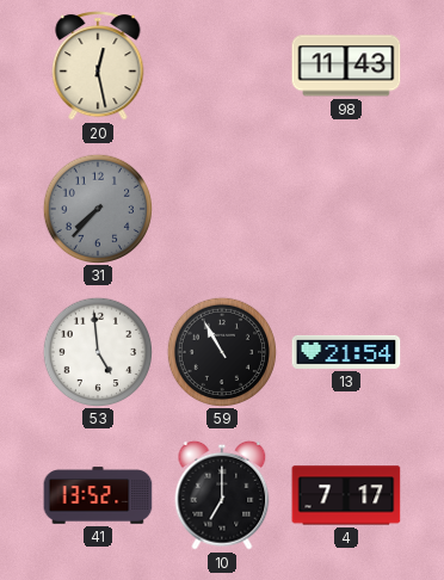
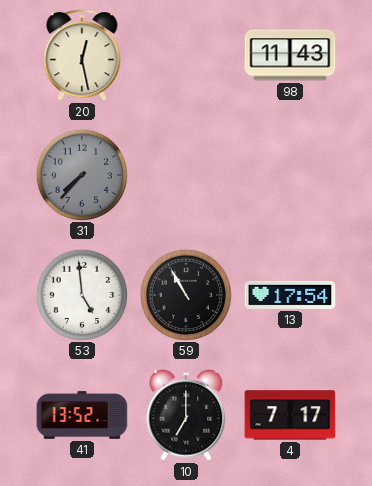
13: 21:54 -> 17:54 (290, 295)
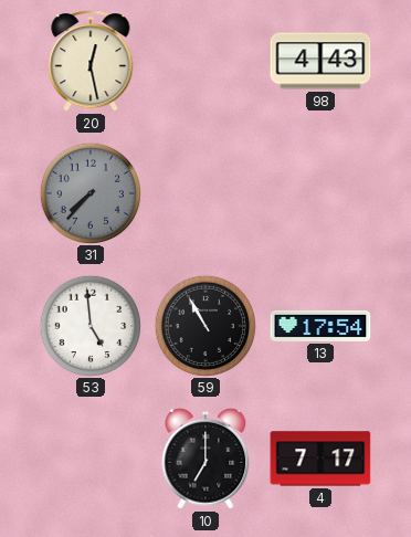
98: 11:43 -> 4:43 (320, 61)
41: 13:52 -> none (82, 415)
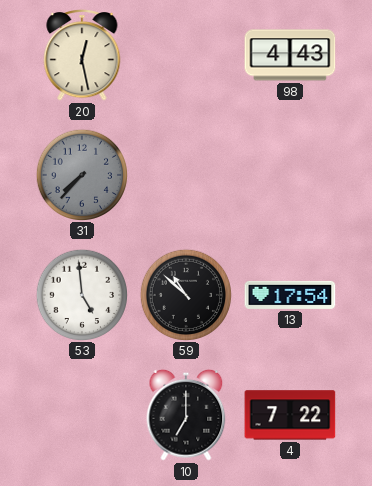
59: 10:55 -> 10:52 (185, 294)
4: 7:17 -> 7:22 (290, 415)
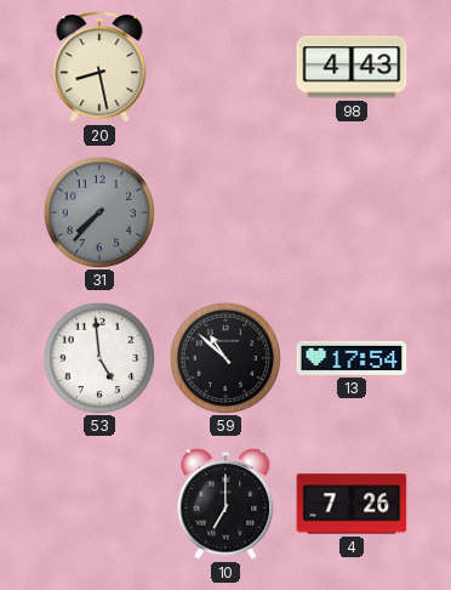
20: 12:28 -> 8:28 (99, 68)
4: 7:22 -> 7:26 (352, 504)
